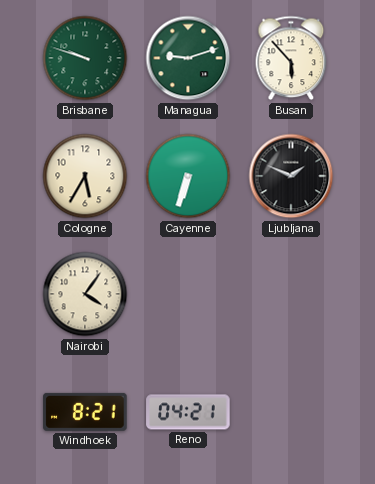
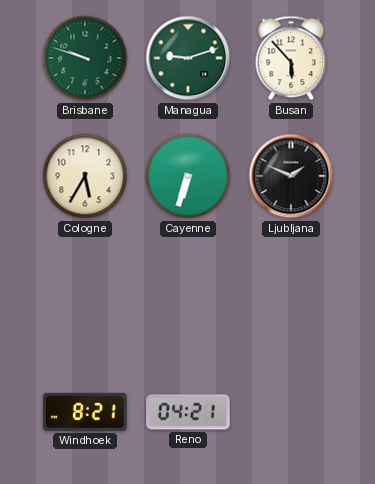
Nairobi: 4:06 -> none (85, 294)
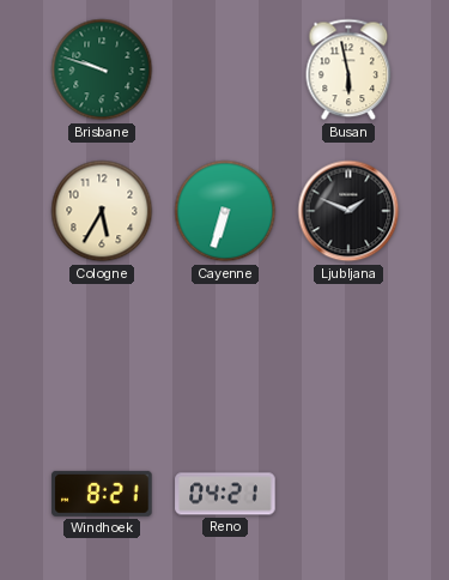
Managua: 9:12 -> none (188, 58)
Busan: 5:53 -> 5:58 (348, 70)
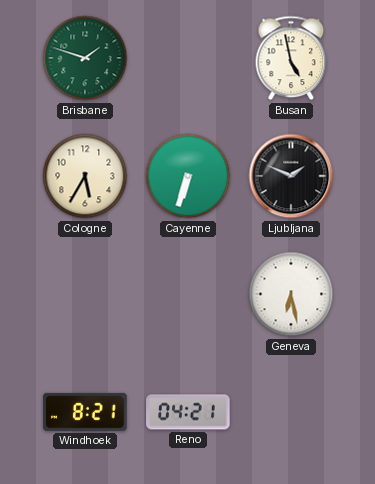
Brisbane: 9:48 -> 1:48 (85, 58)
Busan: 5:58 -> 4:58 (291, 58)
Geneva: none -> 6:28 (291, 294)
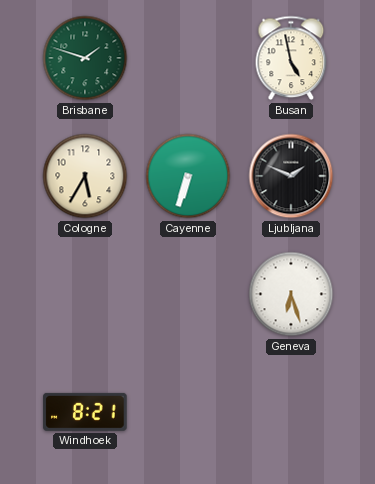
Geneva: 6:28 -> 6:27 (291, 294)
Reno: 04:21 -> none (188, 412)
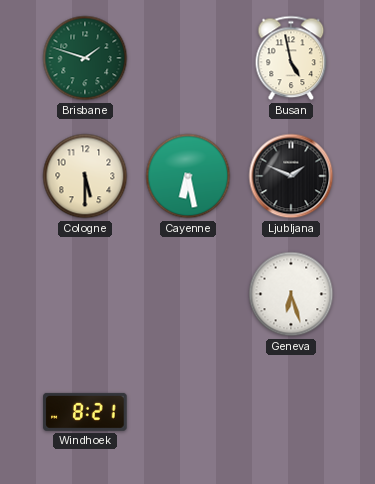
Cologne: 5:35 -> 5:30 (85, 176)
Cayenne: 6:33 -> 6:28 (188, 176)
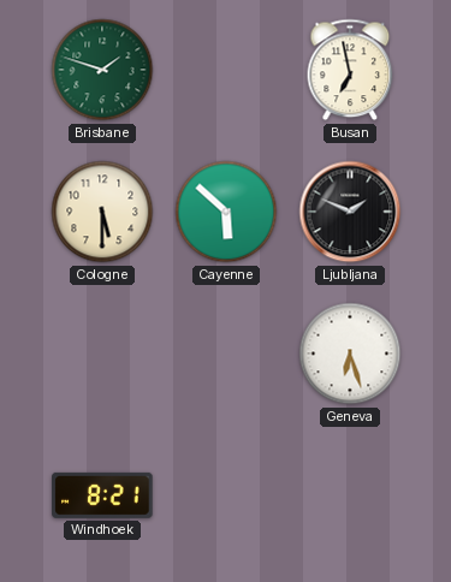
Busan: 4:58 -> 6:58 (350, 70)
Cayenne: 6:28 -> 5:52 (226, 212)
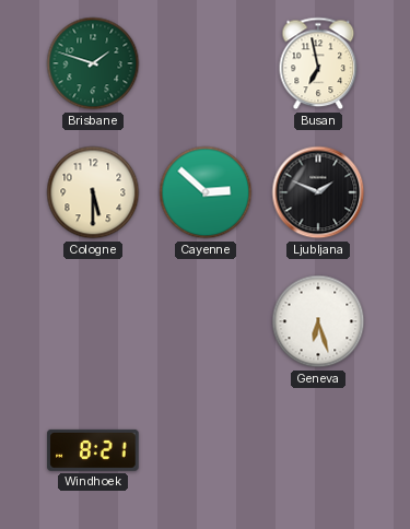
Cayenne: 5:52 -> 2:52 (206, 192)
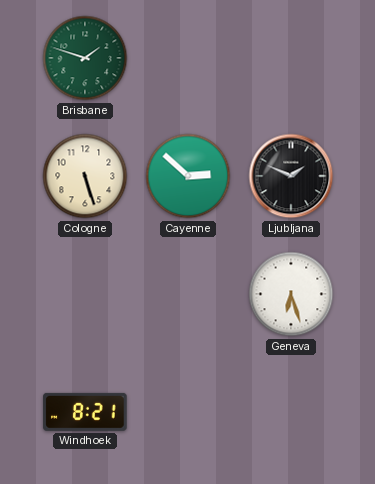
Busan: 6:58 -> none (318, 63)
Cologne: 5:30 -> 5:27 (85, 176)
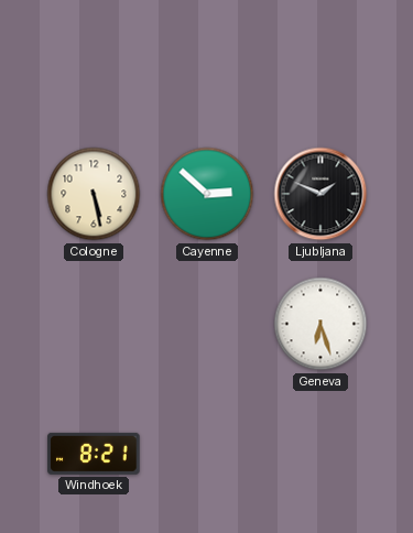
Brisbane: 1:48 -> none (85, 58)
Cologne: 5:27 -> 5:28 (94, 194)
